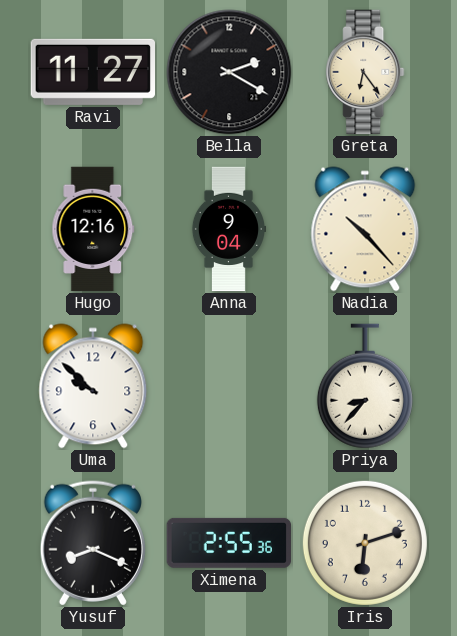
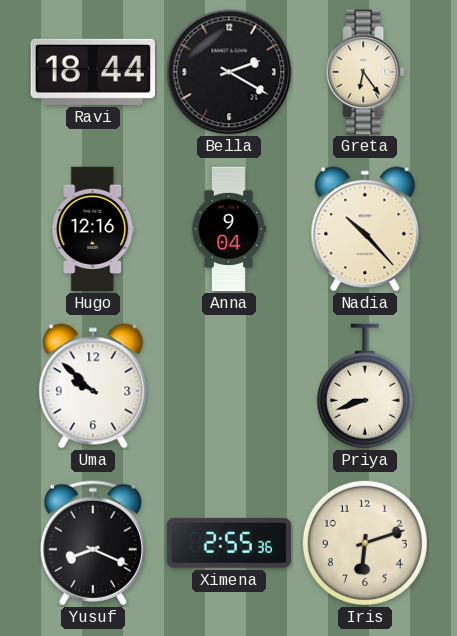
Ravi: 11:27 -> 18:44 (92, 72)
Priya: 8:37 -> 8:42 (365, 386)
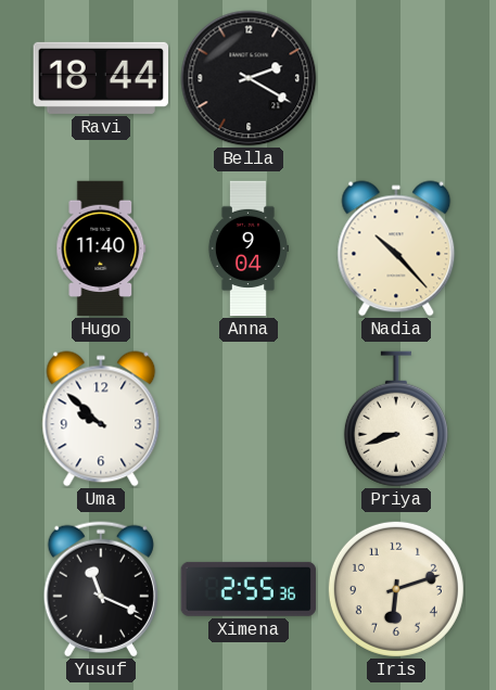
Greta: 6:24 -> none (365, 72)
Hugo: 12:16 -> 11:40 (101, 248)
Yusuf: 8:19 -> 11:19 (101, 589)
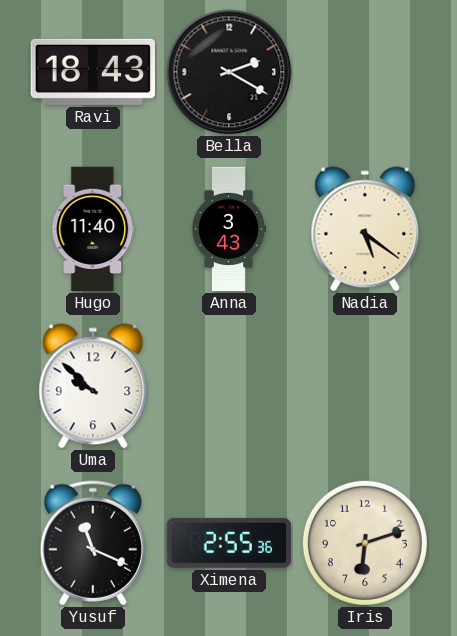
Ravi: 18:44 -> 18:43 (92, 72)
Anna: 9:04 -> 3:43 (228, 229)
Nadia: 10:23 -> 5:21 (365, 229)
Priya: 8:42 -> none (396, 419)
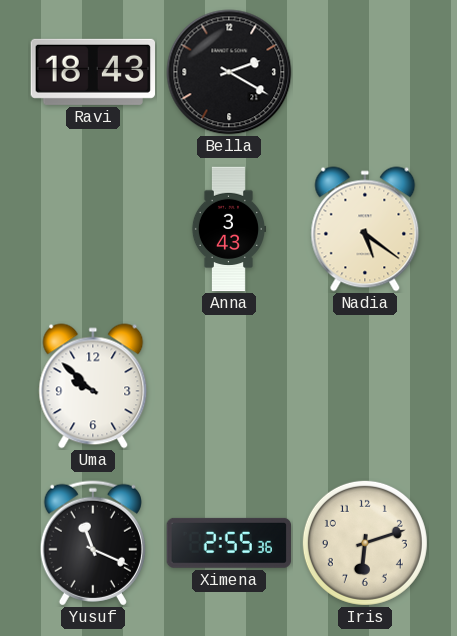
Hugo: 11:40 -> none (93, 229)
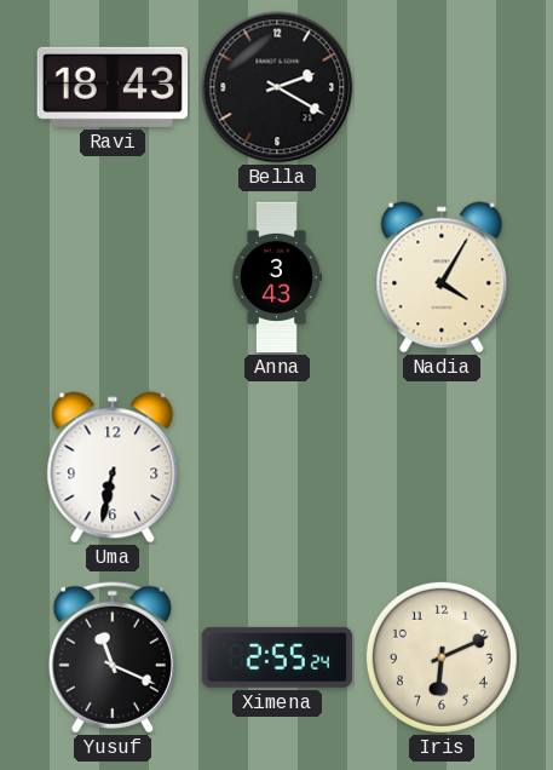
Nadia: 5:21 -> 4:05 (442, 277)
Uma: 9:52 -> 6:32 (113, 467)
Ximena: 2:55:36 -> 2:55:24 (277, 657)
Iris: 6:12 -> 6:11 (442, 657)
